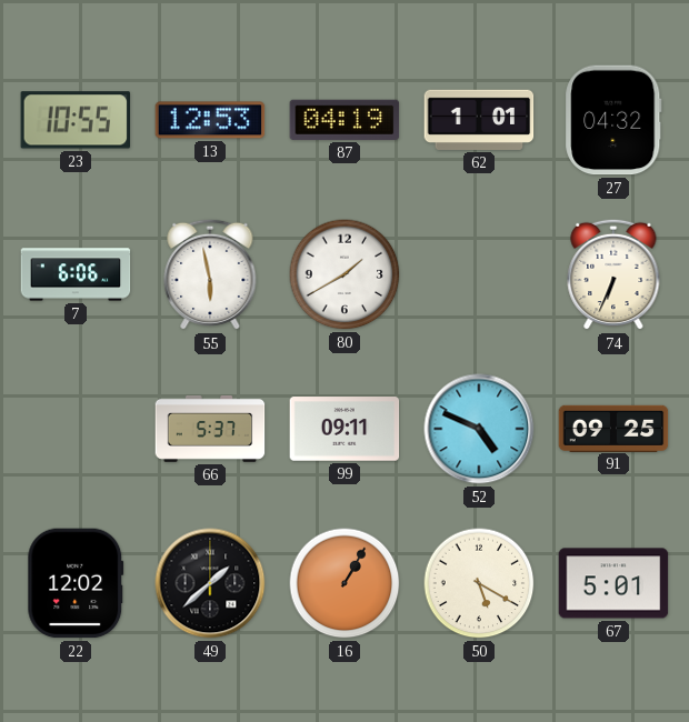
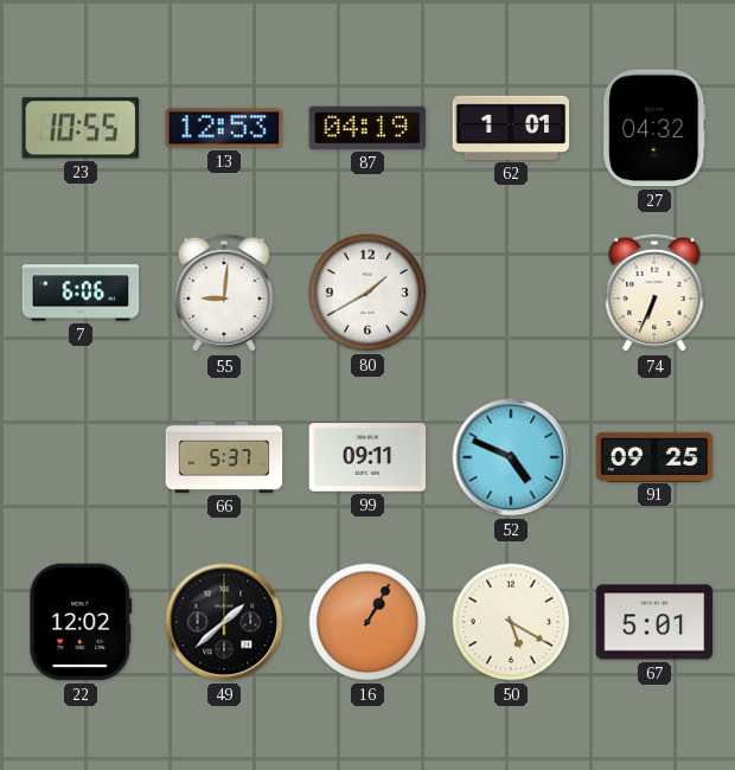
55: 5:58 -> 9:01 (224, 293)
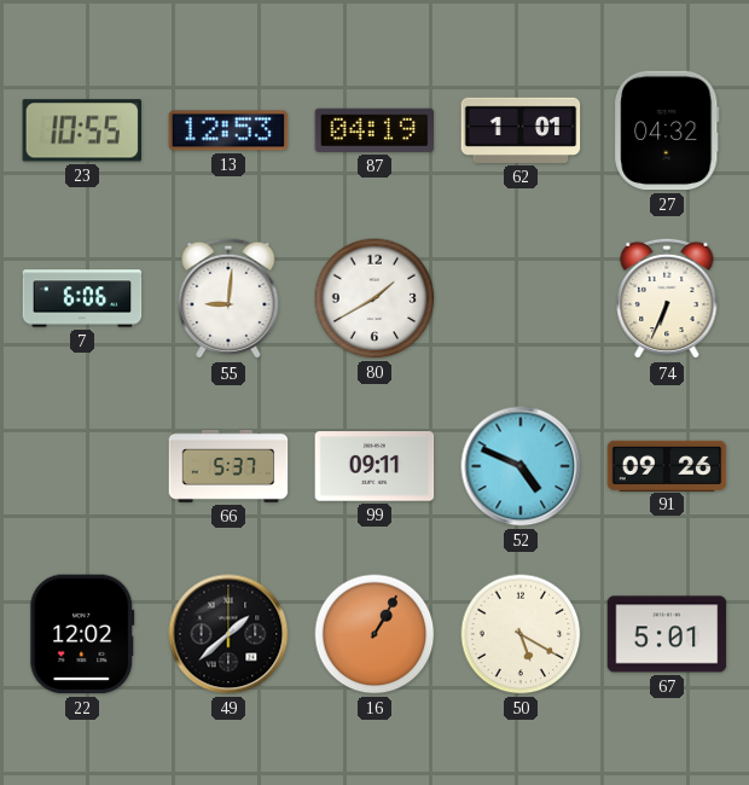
91: 09:25 -> 09:26 (667, 465)
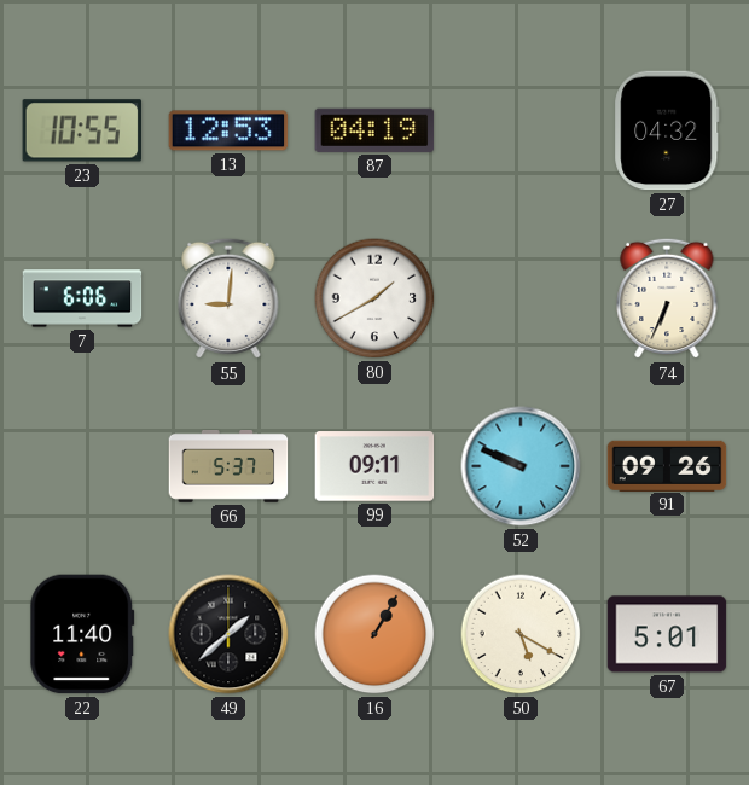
62: 1:01 -> none (521, 130)
52: 4:49 -> 9:49 (521, 466)
22: 12:02 -> 11:40 (82, 634)
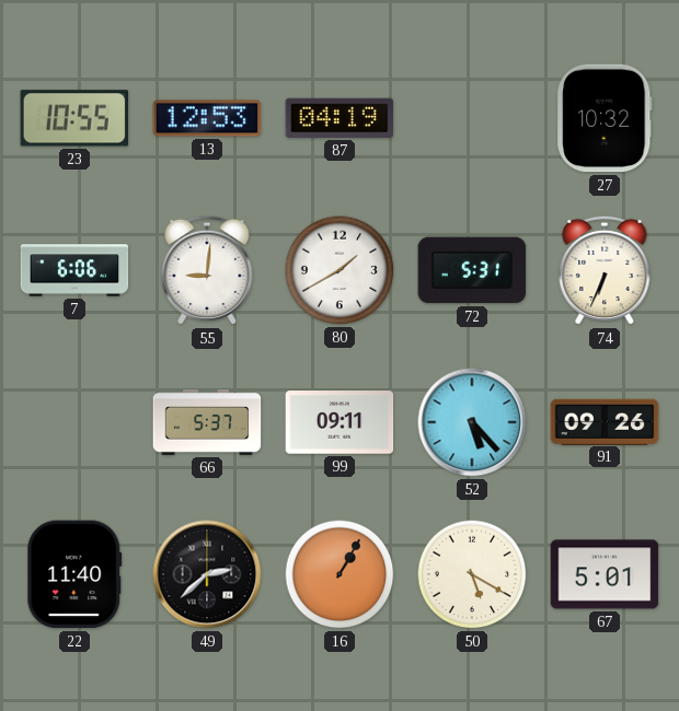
27: 04:32 -> 10:32 (605, 118)
72: none -> 5:31 (472, 270)
52: 9:49 -> 5:23 (472, 422)
49: 1:38 -> 2:38 (207, 574)
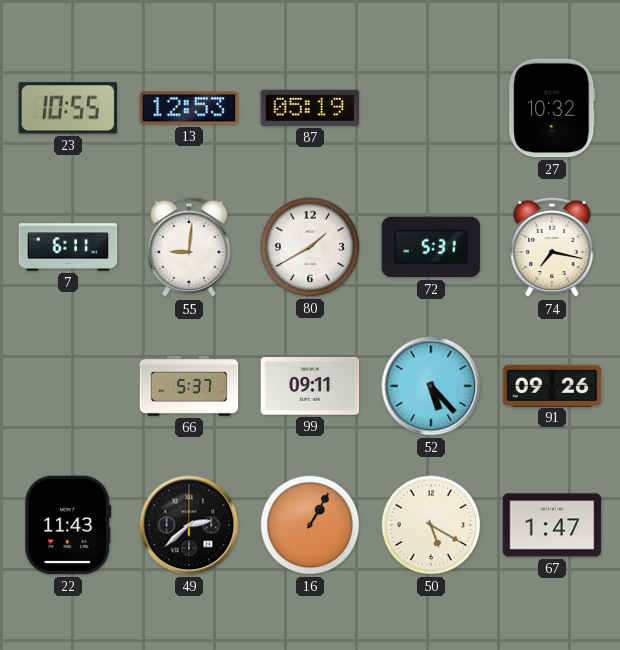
87: 04:19 -> 05:19 (310, 108)
7: 6:06 -> 6:11 (68, 247)
74: 6:34 -> 7:17 (552, 247)
22: 11:40 -> 11:43 (68, 525)
67: 5:01 -> 1:47 (552, 525)
